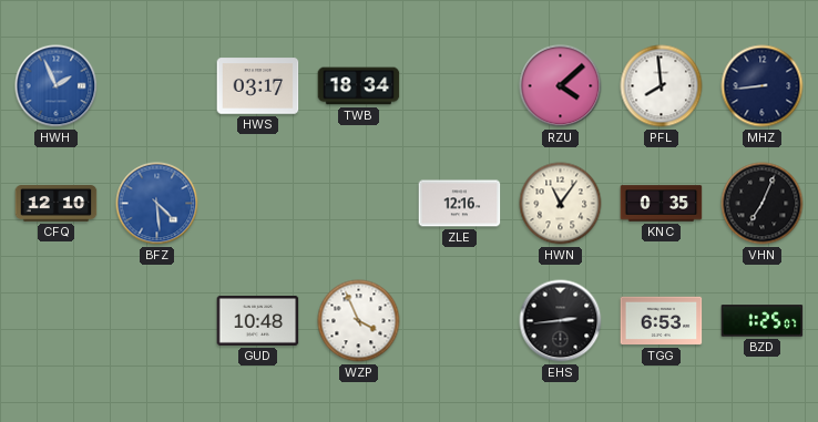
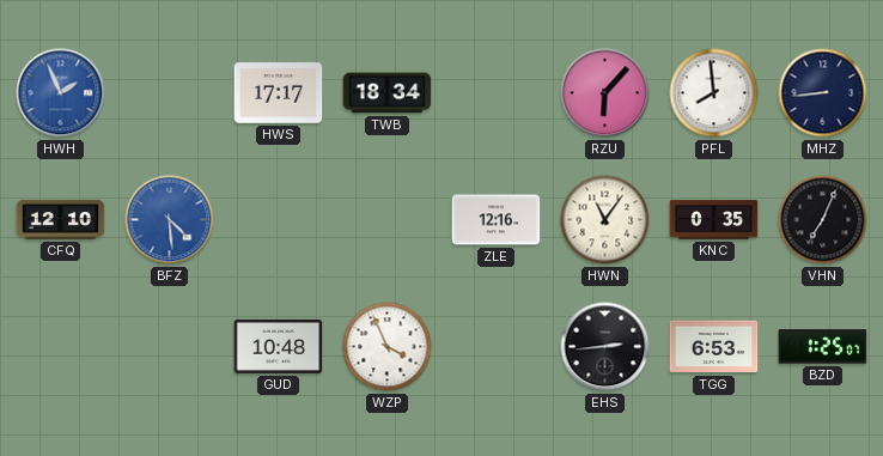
HWS: 03:17 -> 17:17 (279, 93)
RZU: 4:08 -> 6:07 (605, 93)
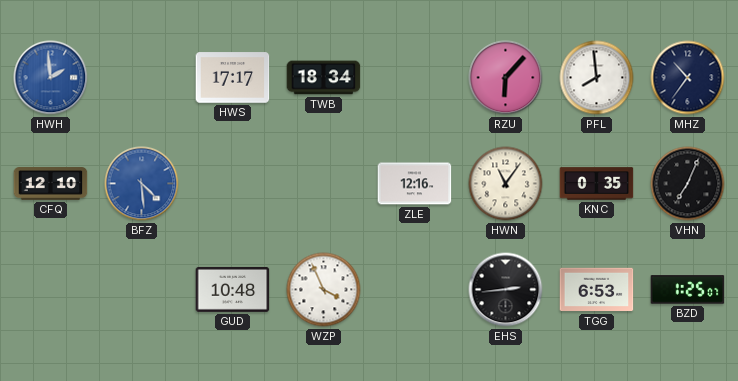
HWH: 1:56 -> 1:59 (51, 78)
MHZ: 8:44 -> 10:36 (688, 78)
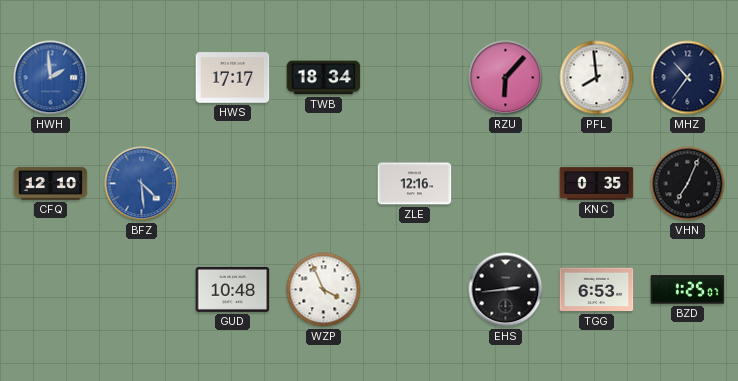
HWN: 11:06 -> none (506, 184)
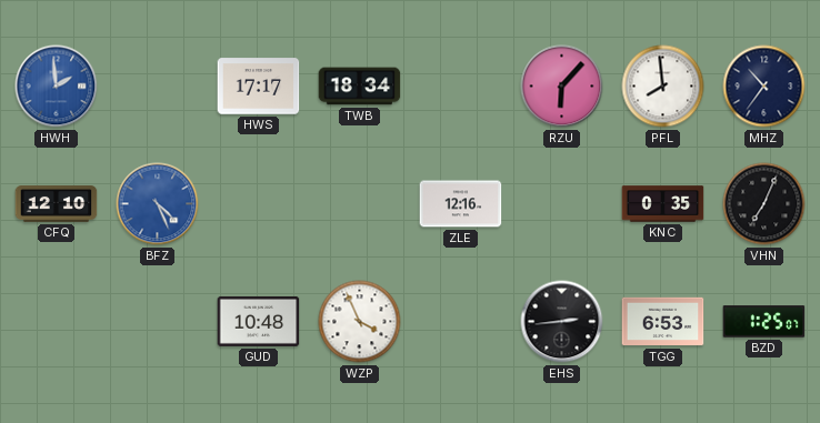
BFZ: 4:29 -> 4:26 (158, 204)
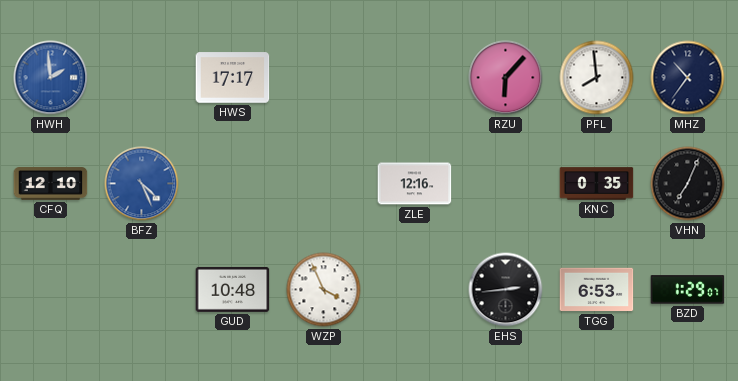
TWB: 18:34 -> none (360, 87)
BZD: 1:25 -> 1:29 (688, 290)
